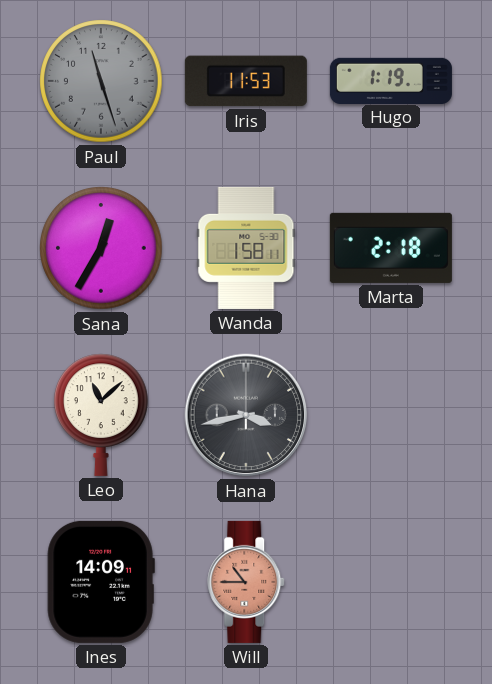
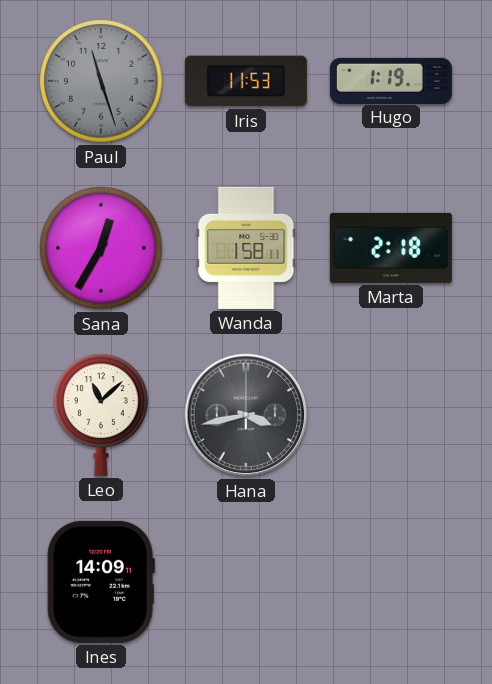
Will: 10:45 -> none (247, 582)
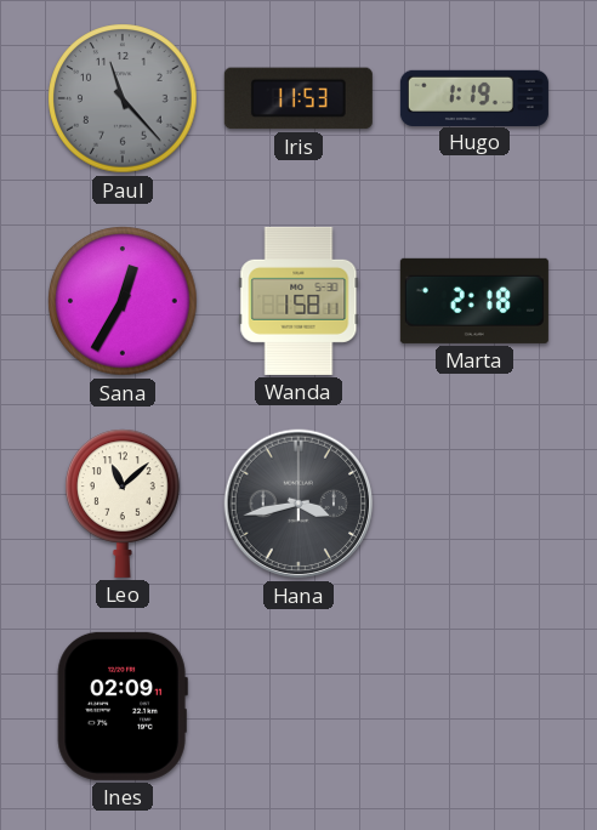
Paul: 11:27 -> 11:23 (123, 98)
Ines: 14:09 -> 02:09 (123, 706)
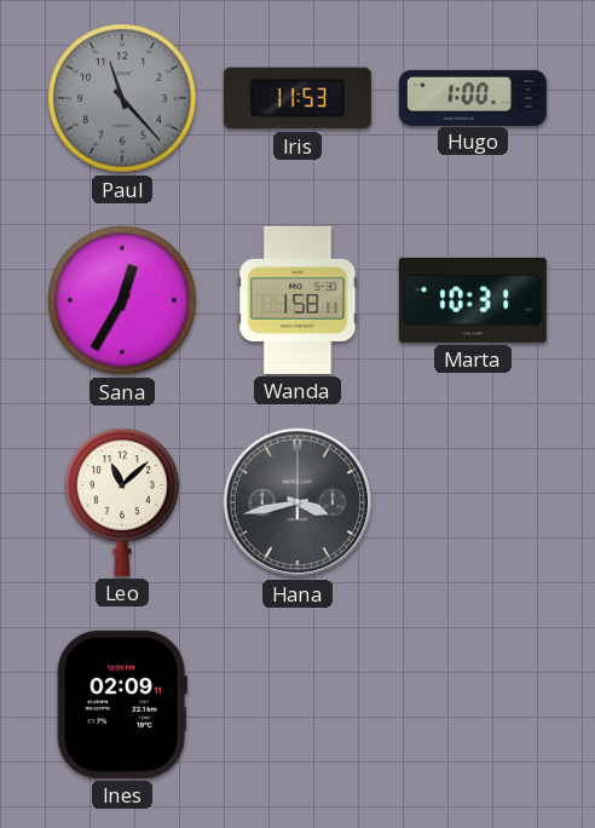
Hugo: 1:19 -> 1:00 (473, 97)
Marta: 2:18 -> 10:31 (473, 300)
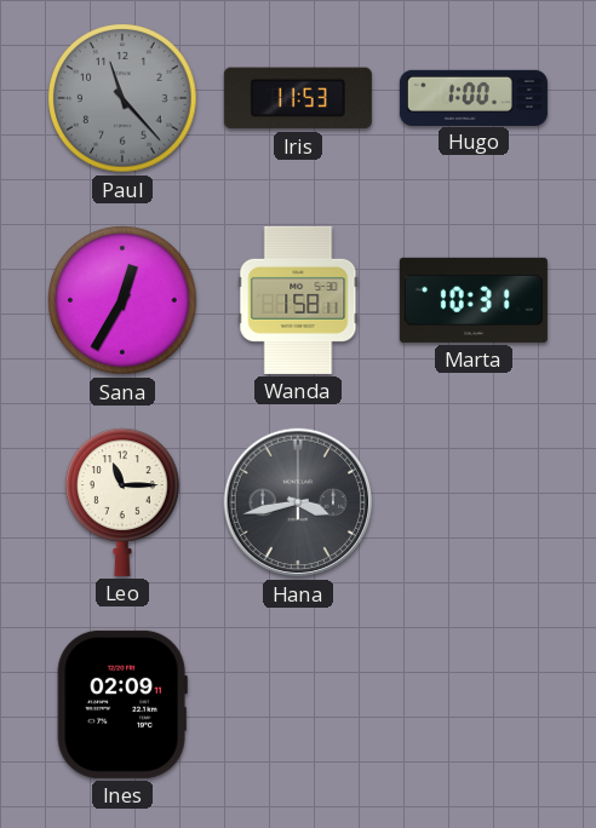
Leo: 11:08 -> 11:15 (124, 502)
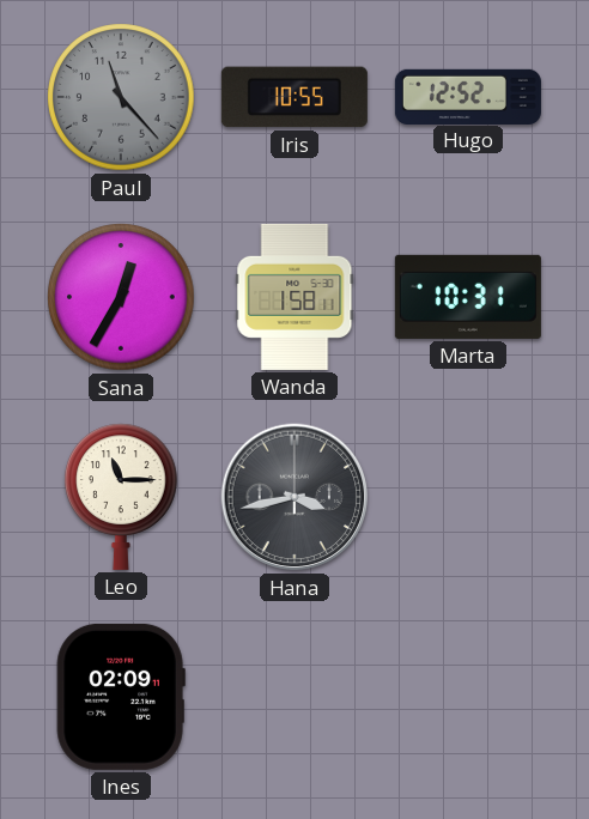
Iris: 11:53 -> 10:55 (294, 97)
Hugo: 1:00 -> 12:52 (468, 96)
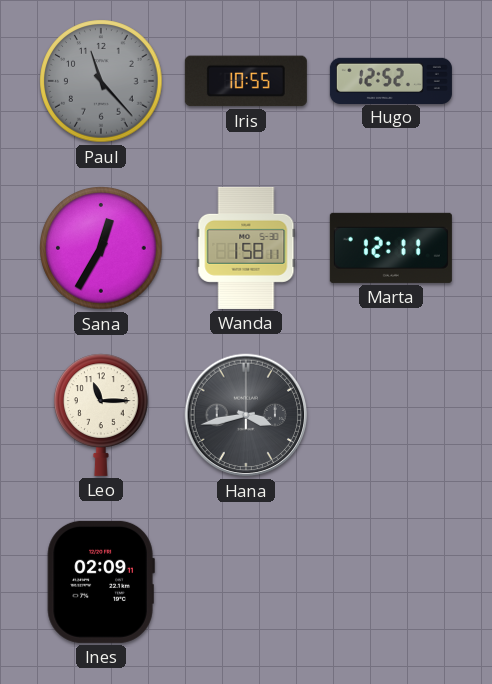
Marta: 10:31 -> 12:11 (391, 248)
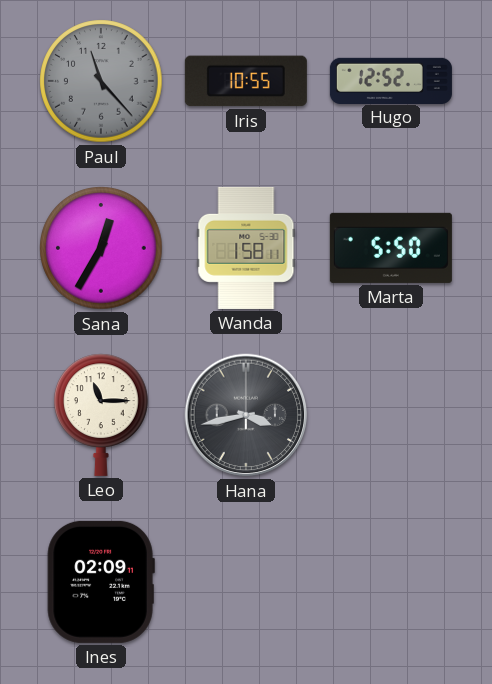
Marta: 12:11 -> 5:50 (391, 248)
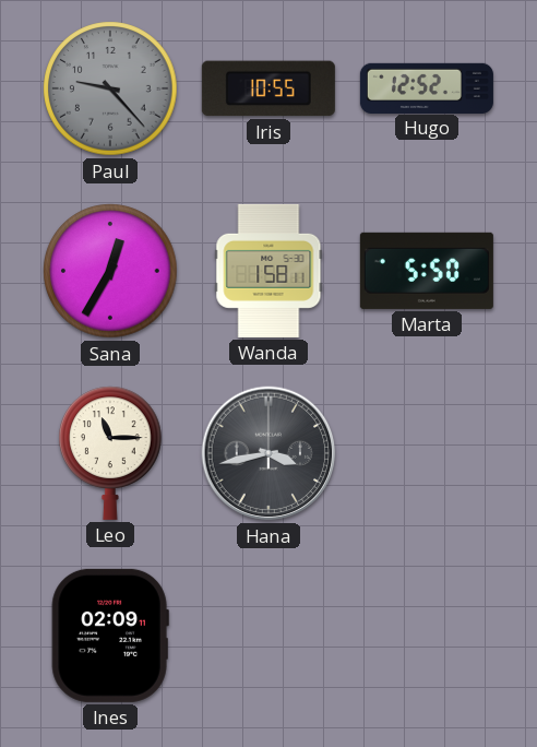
Paul: 11:23 -> 9:23 (110, 88)
